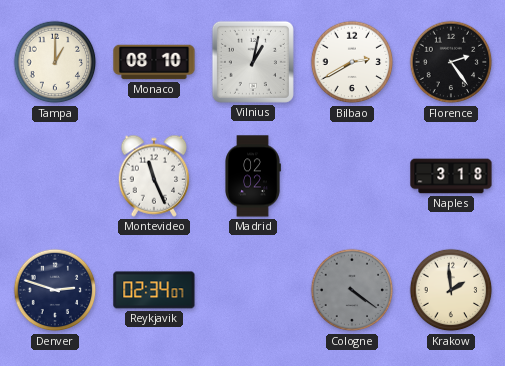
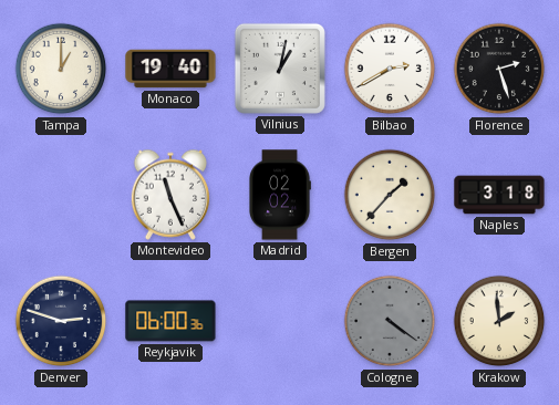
Monaco: 08:10 -> 19:40 (170, 69)
Florence: 2:24 -> 2:27 (499, 69)
Bergen: none -> 1:37 (390, 195)
Reykjavik: 02:34 -> 06:00 (170, 321)
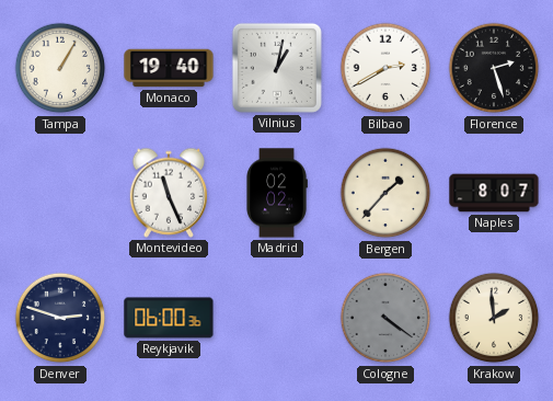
Tampa: 1:00 -> 1:05 (60, 68)
Naples: 3:18 -> 8:07 (494, 193)
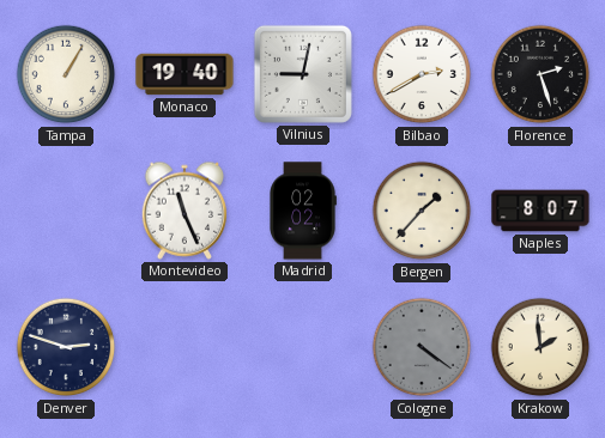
Vilnius: 1:02 -> 9:02 (303, 74)
Reykjavik: 06:00 -> none (169, 318)
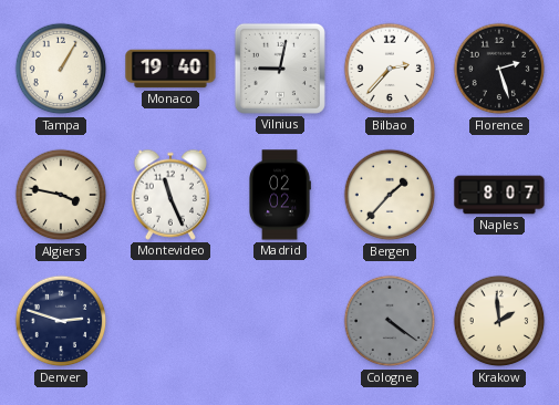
Bilbao: 2:40 -> 2:37 (390, 69)
Algiers: none -> 3:47 (61, 195)
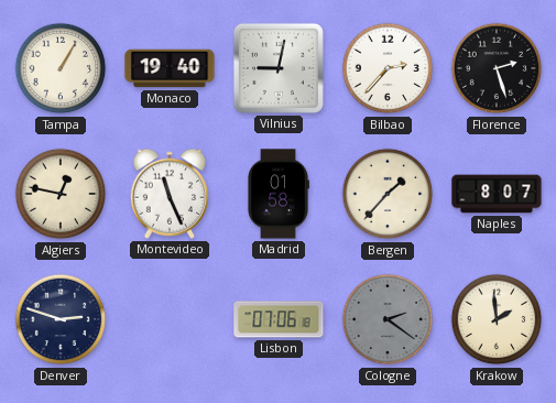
Algiers: 3:47 -> 12:47 (61, 194)
Madrid: 02:02 -> 01:58 (279, 194)
Lisbon: none -> 07:06 (279, 319)
Cologne: 4:21 -> 2:21 (388, 319)
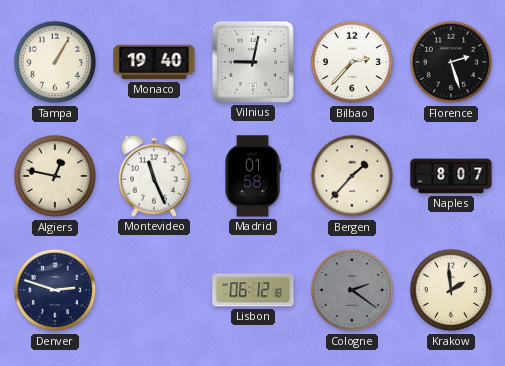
Lisbon: 07:06 -> 06:12 (253, 290)
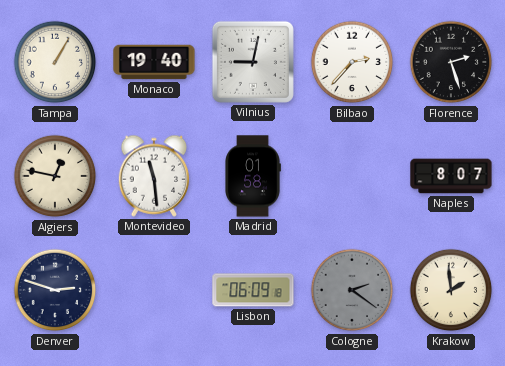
Montevideo: 11:26 -> 11:29 (154, 176)
Bergen: 1:37 -> none (352, 176)
Lisbon: 06:12 -> 06:09 (253, 290)
